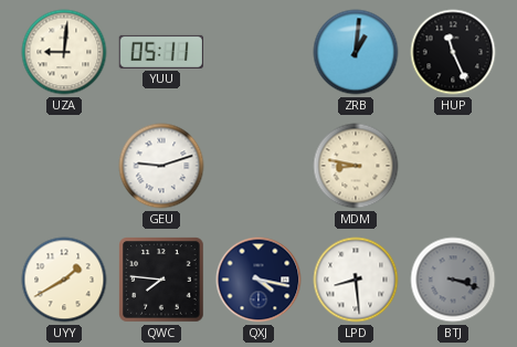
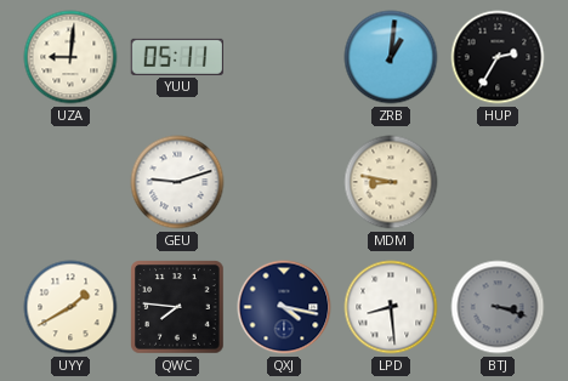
HUP: 11:26 -> 2:35 (498, 57)
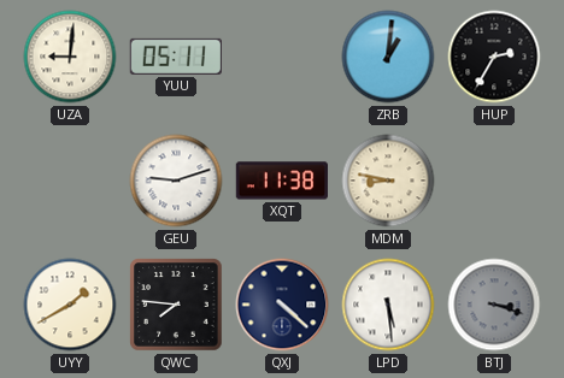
XQT: none -> 11:38 (282, 181)
QXJ: 4:17 -> 4:22 (282, 305)
LPD: 8:29 -> 5:29 (388, 305)
